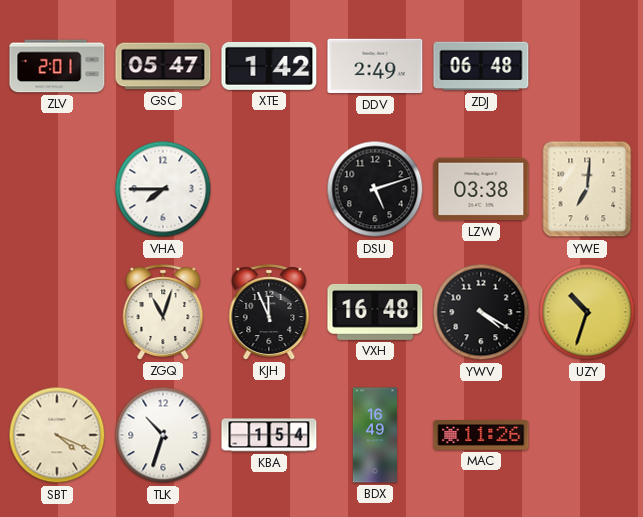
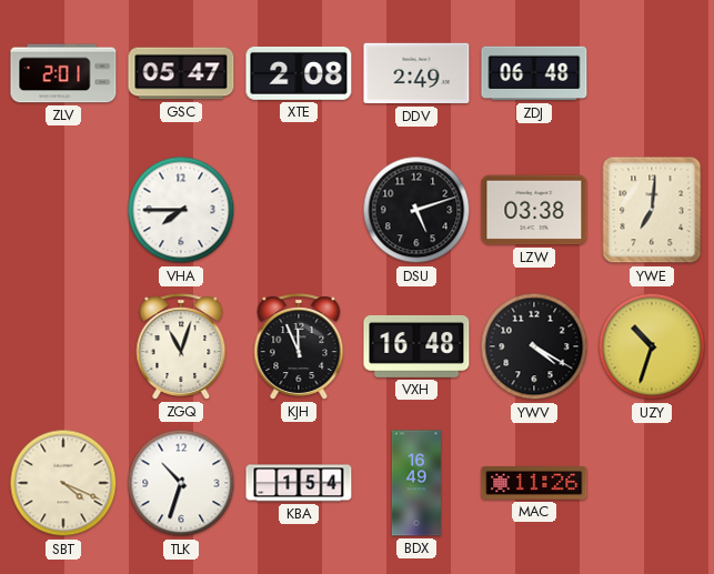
XTE: 1:42 -> 2:08 (299, 73)
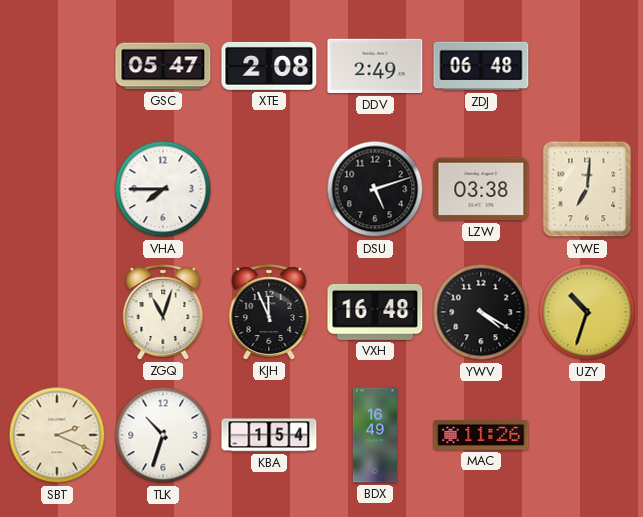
ZLV: 2:01 -> none (63, 73)
SBT: 4:19 -> 2:19 (57, 435)
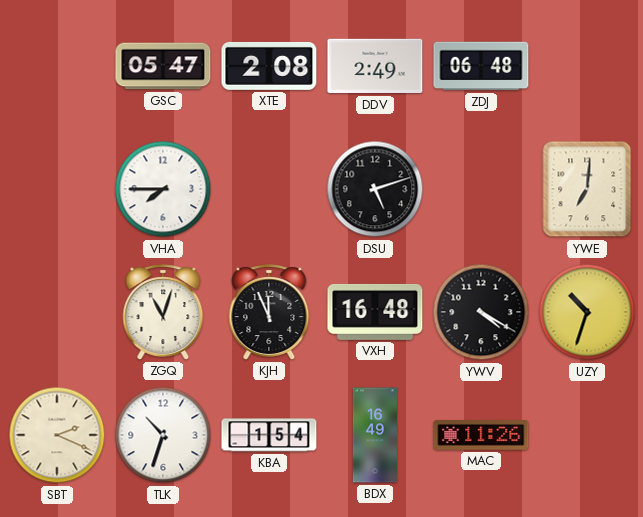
LZW: 03:38 -> none (481, 189)
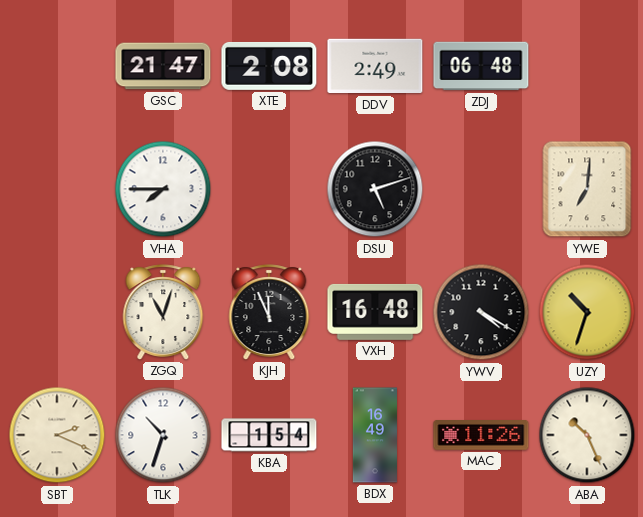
GSC: 05:47 -> 21:47 (163, 66)
ABA: none -> 10:26 (587, 435)
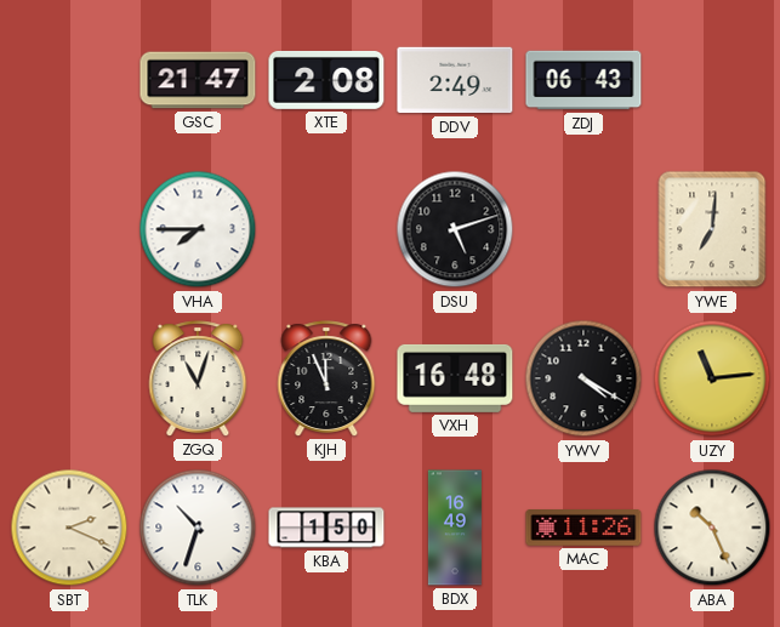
ZDJ: 06:48 -> 06:43 (583, 80)
UZY: 10:33 -> 11:14 (712, 378)
KBA: 1:54 -> 1:50 (326, 528)
